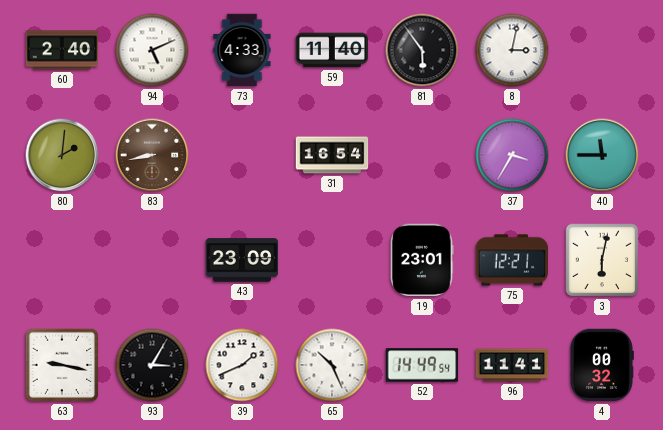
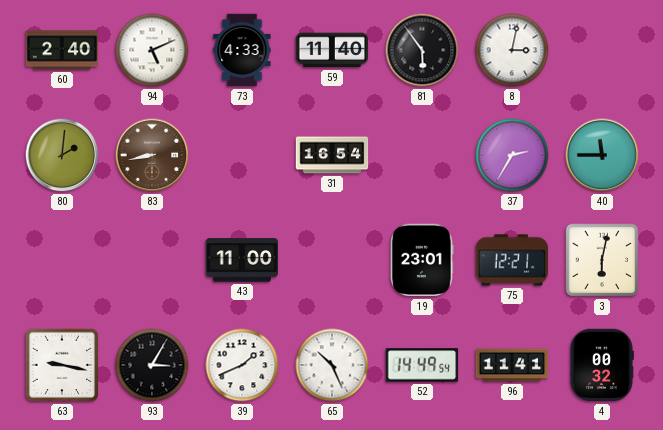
37: 3:35 -> 2:35 (512, 155)
43: 23:09 -> 11:00 (242, 260)
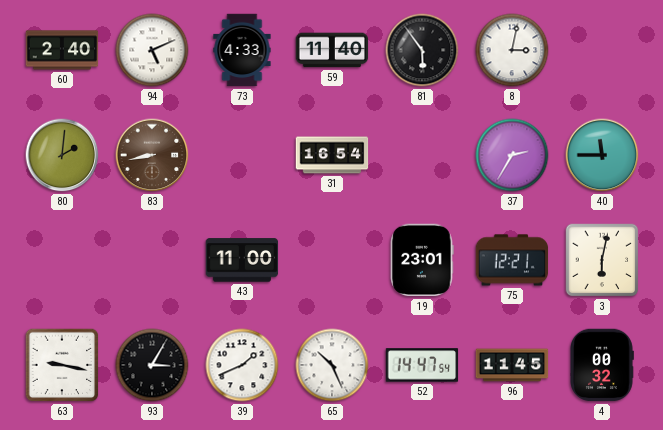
52: 14:49 -> 14:47 (422, 365)
96: 11:41 -> 11:45 (512, 365)
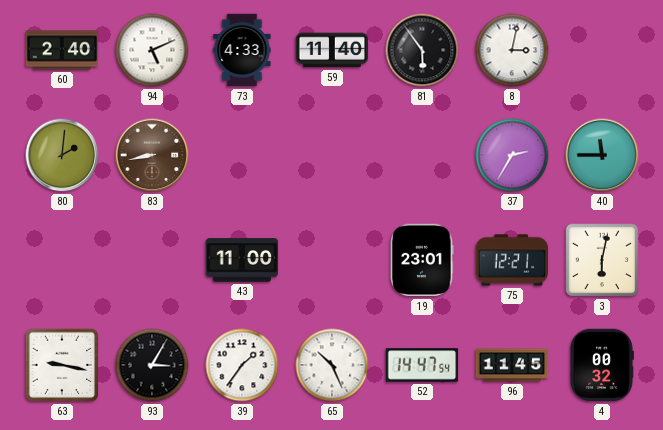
31: 16:54 -> none (332, 155)
39: 1:41 -> 1:36 (242, 365)
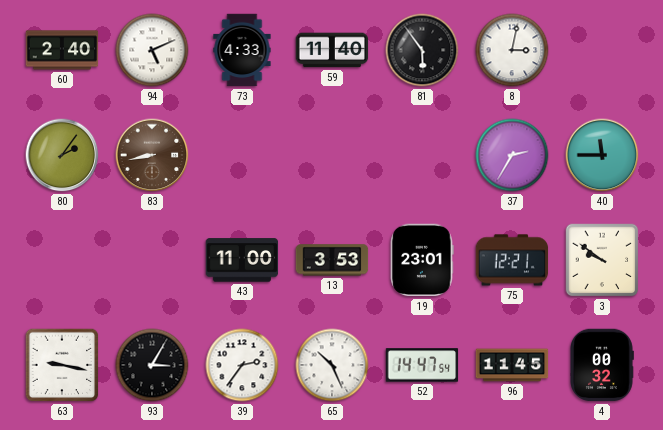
80: 2:01 -> 2:06 (62, 155)
13: none -> 3:53 (332, 260)
3: 6:02 -> 9:51 (602, 260)
39: 1:36 -> 2:36 (242, 365)
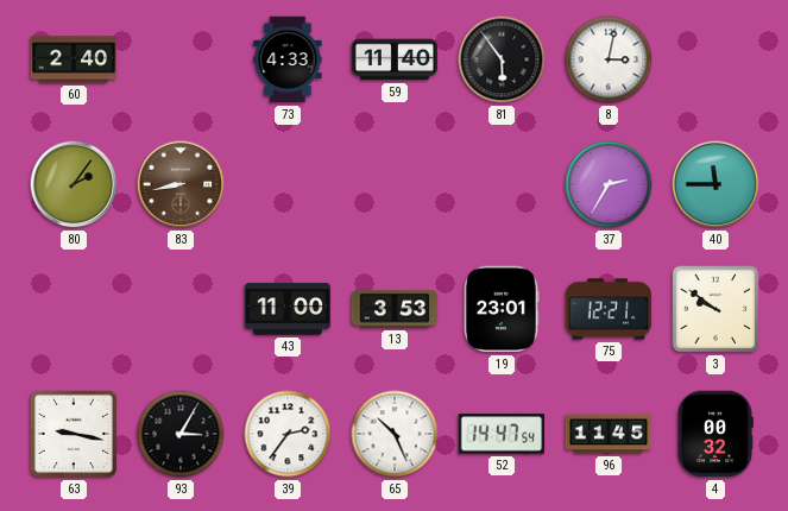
94: 5:11 -> none (152, 50)
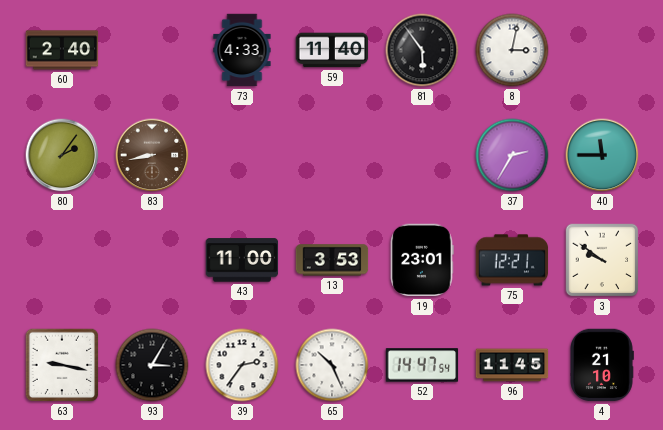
4: 00:32 -> 21:10 (602, 365)
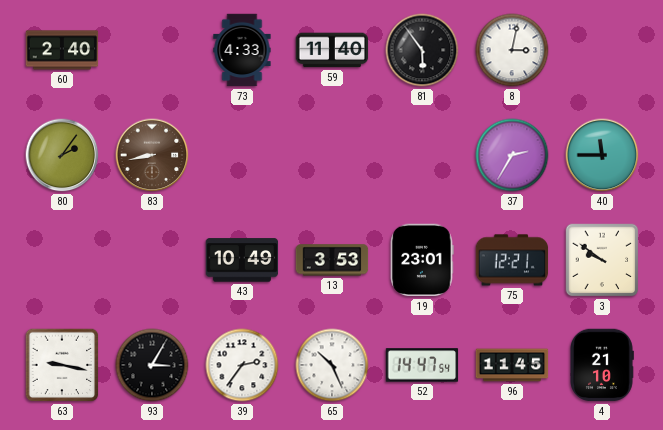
43: 11:00 -> 10:49 (242, 260)
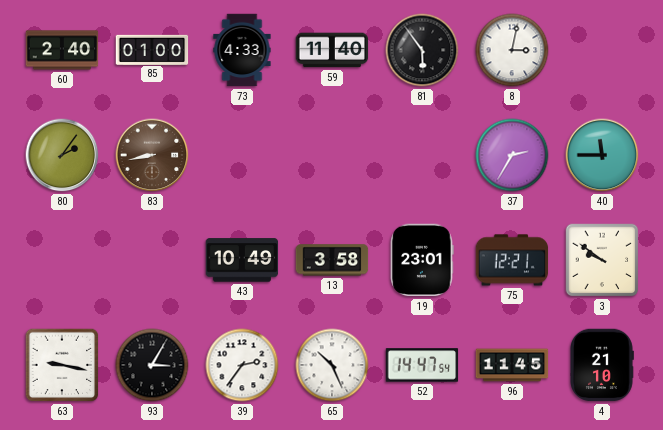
85: none -> 01:00 (152, 49)
13: 3:53 -> 3:58 (332, 260)
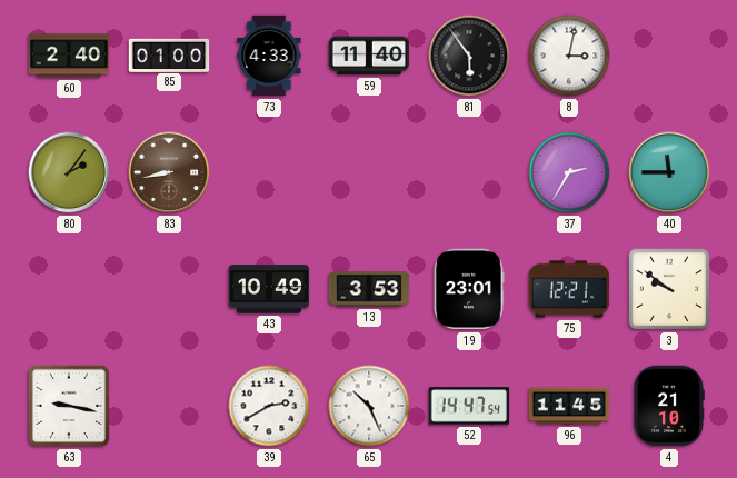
13: 3:58 -> 3:53 (369, 289)
93: 3:05 -> none (152, 365)
39: 2:36 -> 2:40 (269, 406)
